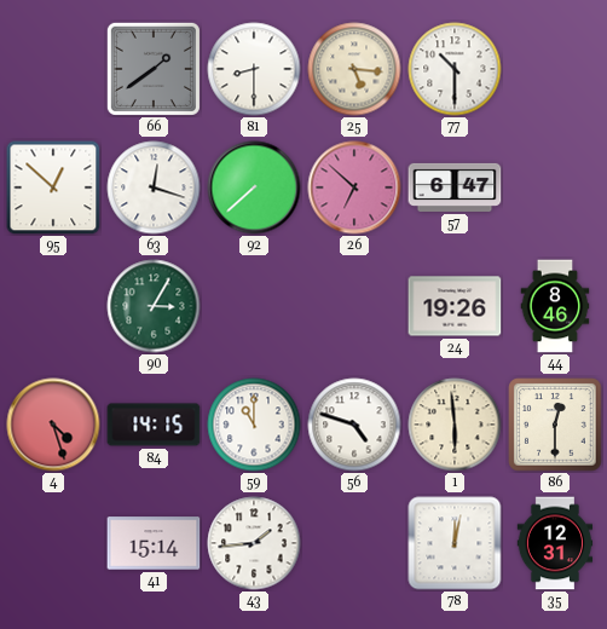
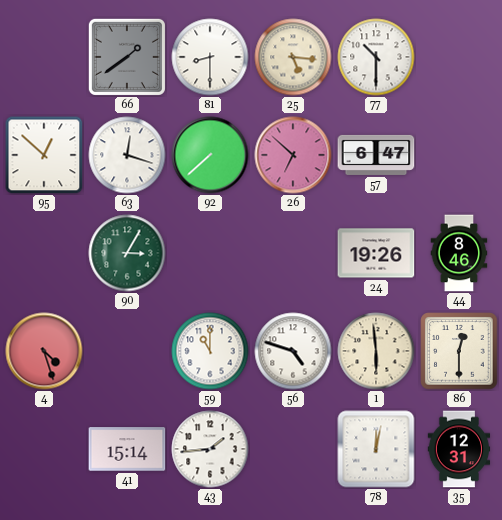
84: 14:15 -> none (154, 425)
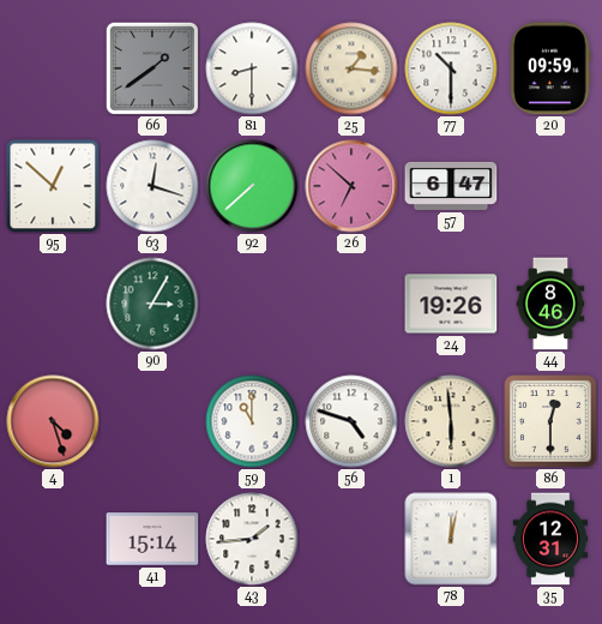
25: 5:16 -> 1:16 (351, 68)
20: none -> 09:59 (550, 68)
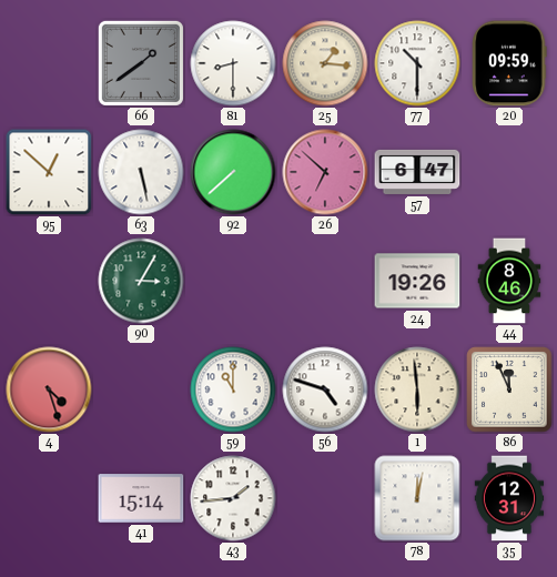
63: 12:18 -> 5:28 (141, 172)
86: 12:30 -> 11:56 (509, 389)
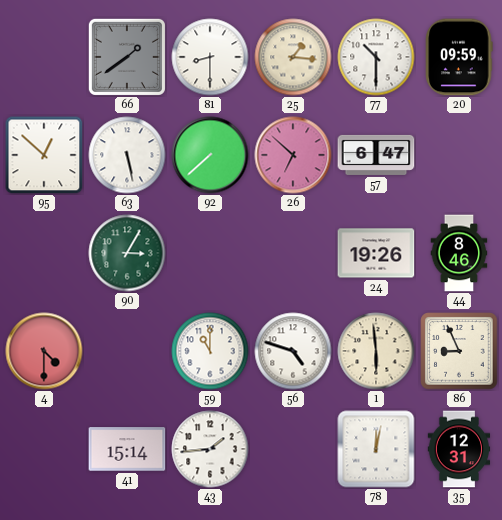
4: 4:27 -> 4:30 (44, 351)
86: 11:56 -> 8:56 (459, 351)
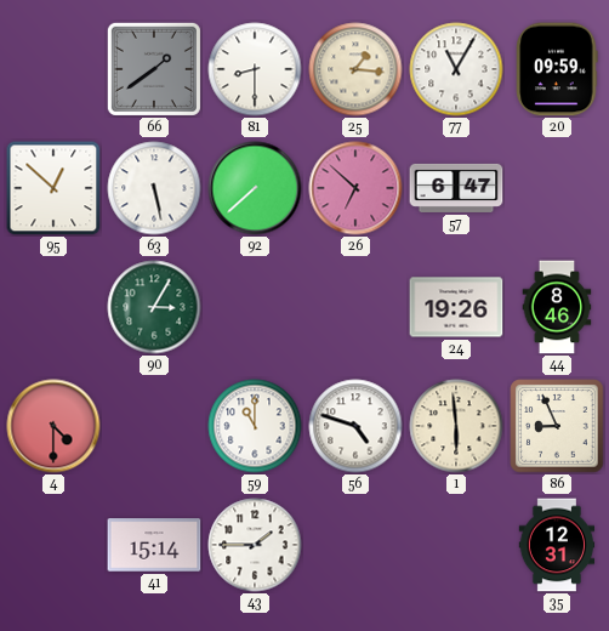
77: 10:30 -> 11:05 (456, 69)
43: 1:44 -> 1:45 (255, 545)
78: 12:02 -> none (376, 449)
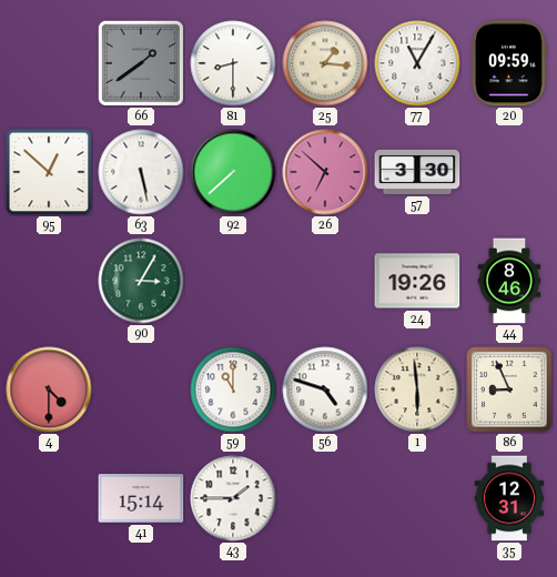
57: 6:47 -> 3:30 (417, 172)
